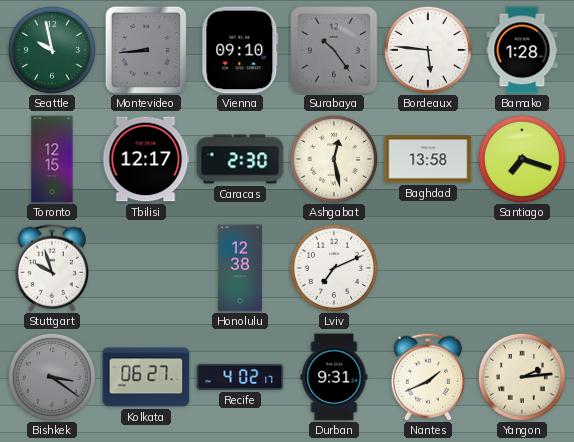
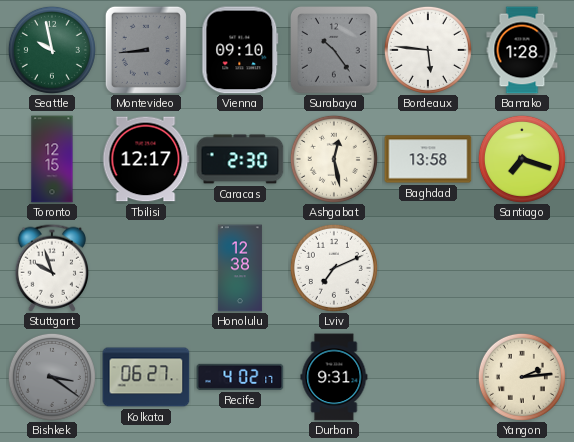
Nantes: 1:41 -> none (427, 377)
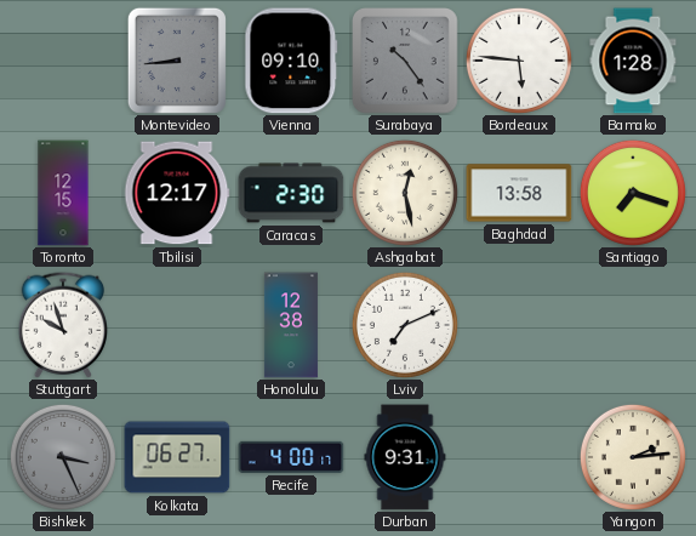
Seattle: 9:58 -> none (52, 50)
Bishkek: 3:21 -> 3:26 (63, 457)
Recife: 4:02 -> 4:00 (291, 457)
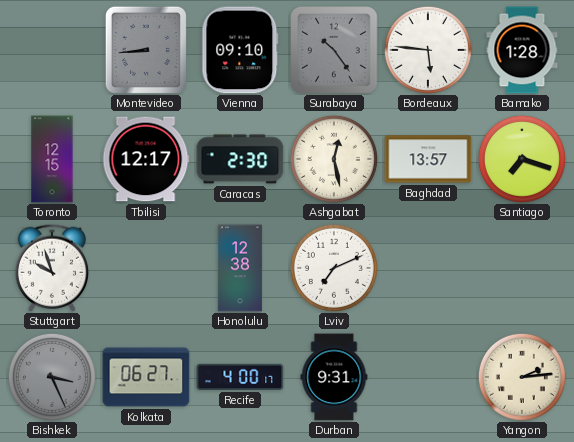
Baghdad: 13:58 -> 13:57 (428, 159)
